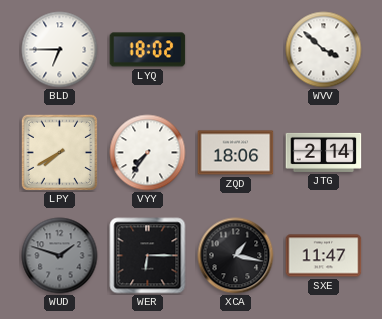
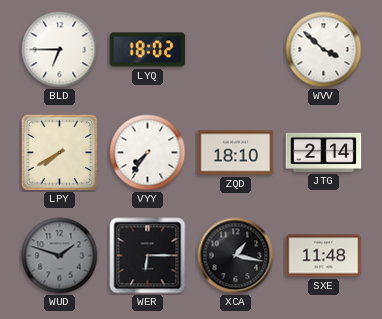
ZQD: 18:06 -> 18:10 (236, 153)
SXE: 11:47 -> 11:48 (324, 256)
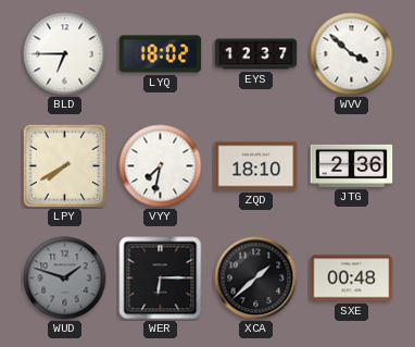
EYS: none -> 12:37 (256, 54)
VYY: 7:36 -> 7:32 (161, 166)
JTG: 2:14 -> 2:36 (352, 165)
XCA: 1:17 -> 1:38 (256, 278)
SXE: 11:48 -> 00:48 (352, 278)
